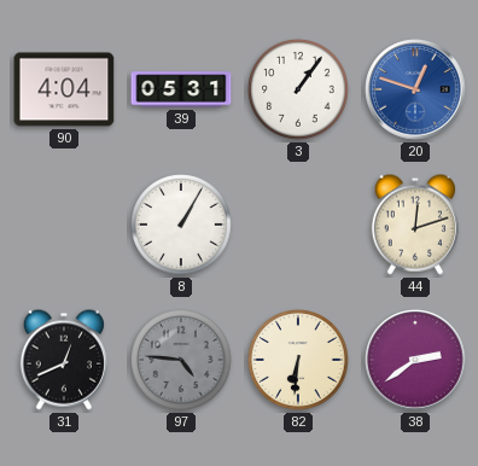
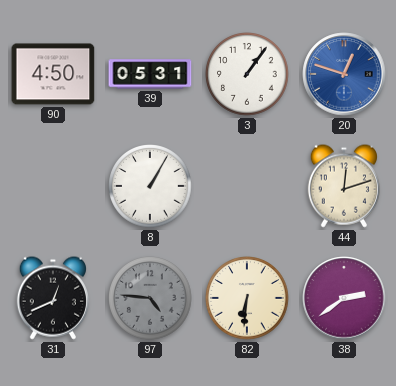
90: 4:04 -> 4:50 (53, 74)
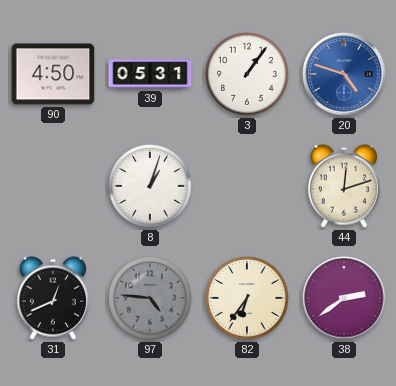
20: 12:48 -> 4:48 (344, 74)
8: 1:05 -> 1:03 (150, 186)
82: 6:31 -> 6:36 (247, 298)
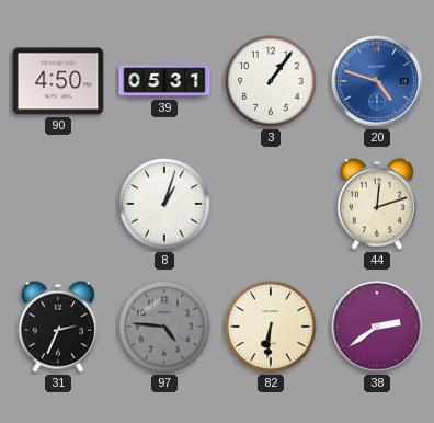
31: 12:41 -> 2:34 (58, 327)
82: 6:36 -> 6:31 (271, 327)
